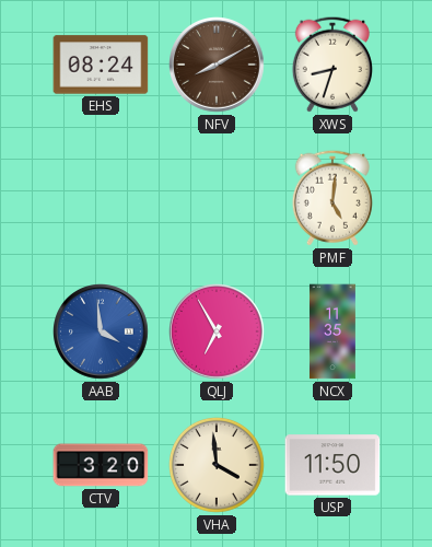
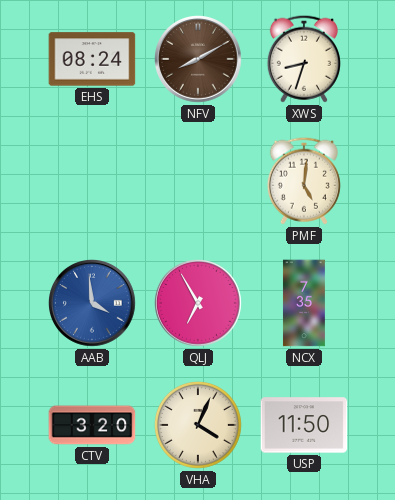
NCX: 11:35 -> 7:35 (304, 303)
VHA: 3:59 -> 4:04 (198, 425)
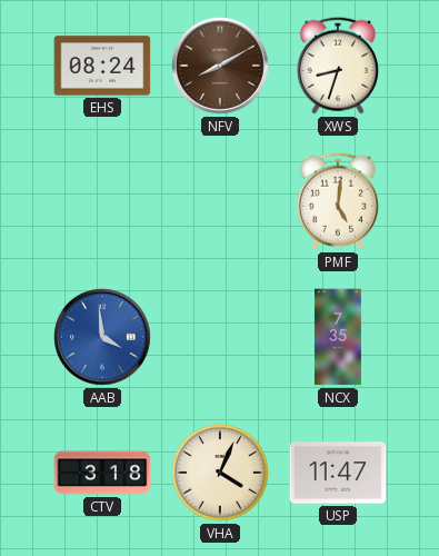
QLJ: 6:55 -> none (199, 304)
CTV: 3:20 -> 3:18 (102, 473)
USP: 11:50 -> 11:47 (338, 473)
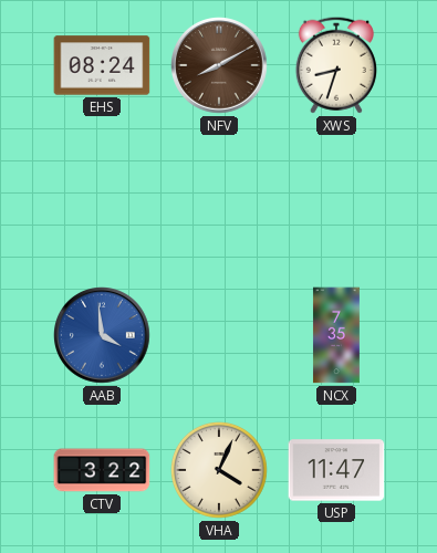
PMF: 5:01 -> none (338, 201)
CTV: 3:18 -> 3:22 (102, 470)
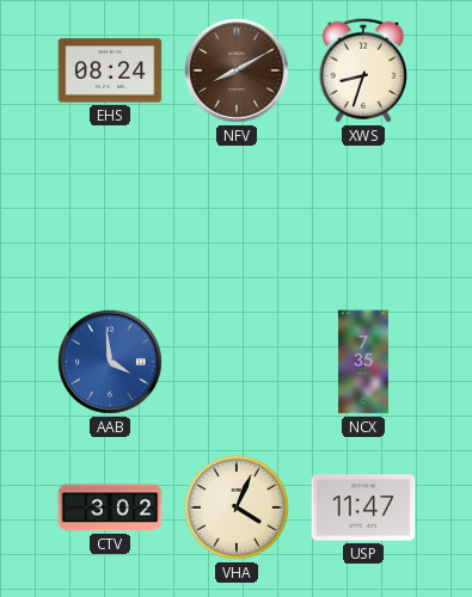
CTV: 3:22 -> 3:02 (110, 507)
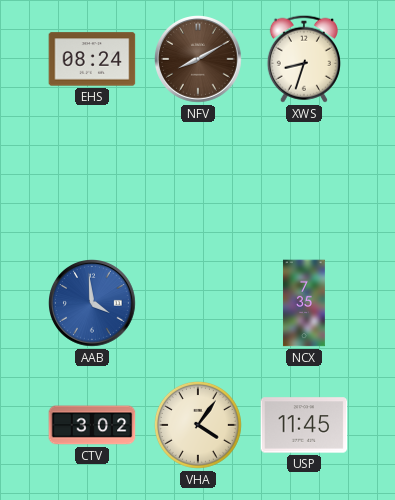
VHA: 4:04 -> 4:06 (198, 425)
USP: 11:47 -> 11:45 (304, 425)
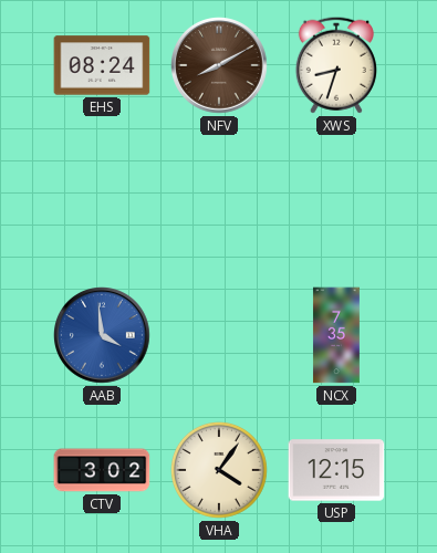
USP: 11:45 -> 12:15 (336, 470)
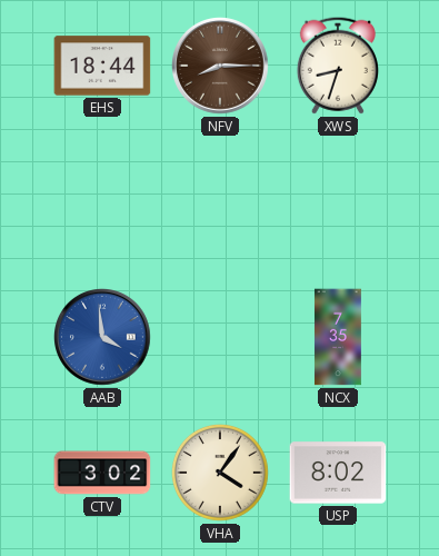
EHS: 08:24 -> 18:44 (102, 66)
NFV: 8:10 -> 8:15 (221, 67)
USP: 12:15 -> 8:02 (338, 473)
